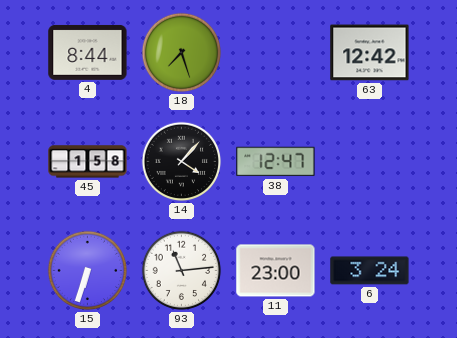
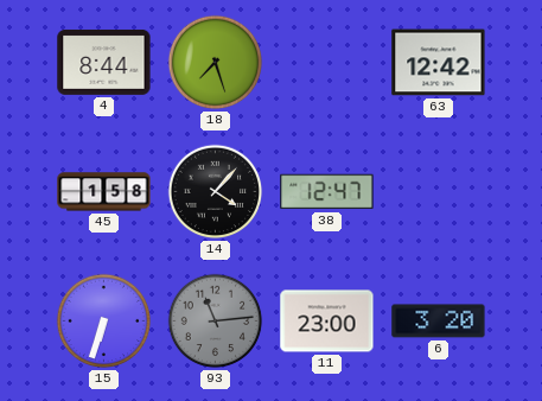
93 dial: white -> grey (216, 322)
6: 3:24 -> 3:20 (439, 322)
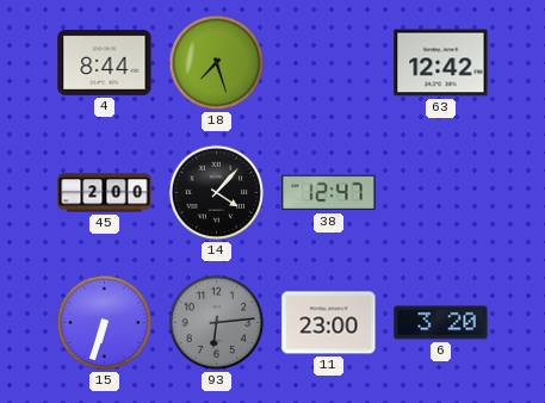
45: 1:58 -> 2:00 (105, 193)
93: 11:14 -> 6:14 (217, 323)
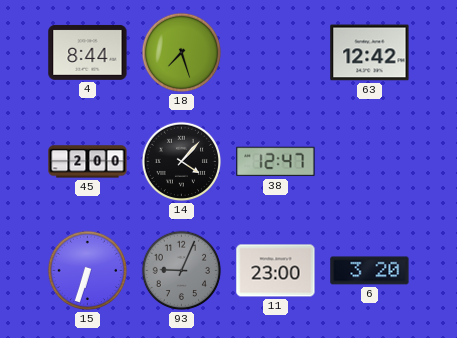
93: 6:14 -> 9:04 (182, 271)
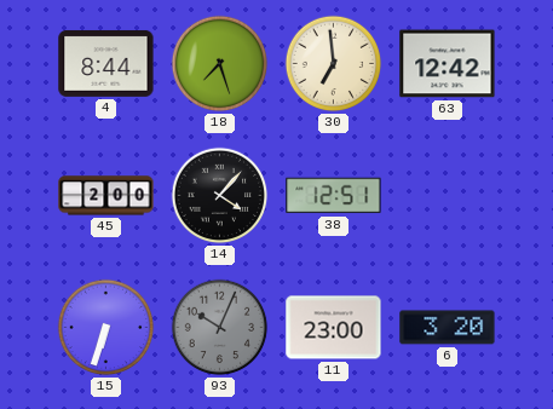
30: none -> 6:59 (334, 64)
38: 12:47 -> 12:51 (334, 196)
93: 9:04 -> 10:04 (220, 328)
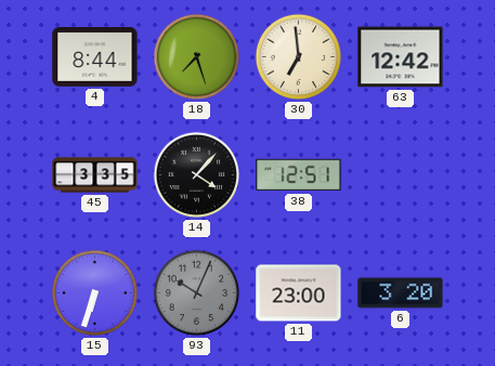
45: 2:00 -> 3:35 (95, 175)
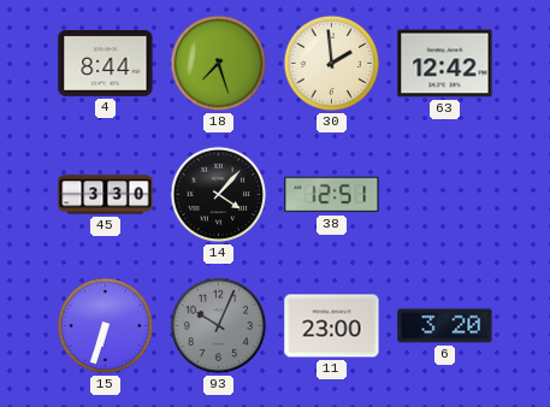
30: 6:59 -> 1:59 (332, 64)
45: 3:35 -> 3:30 (106, 195)
